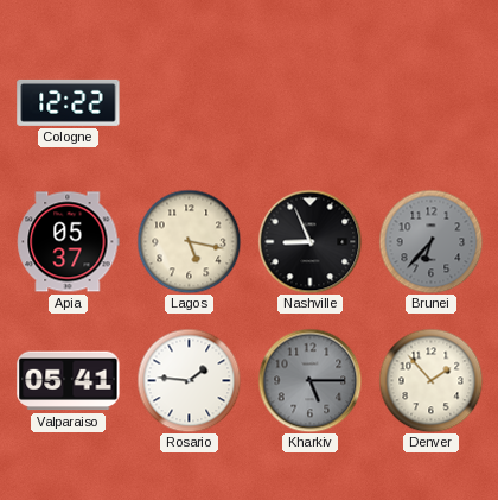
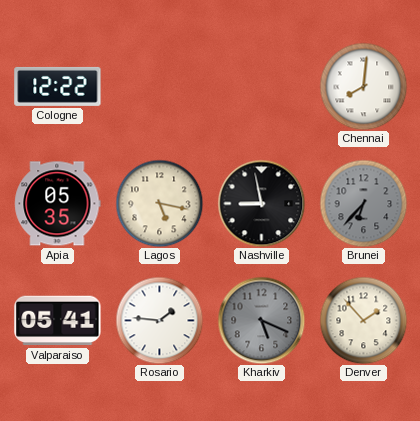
Chennai: none -> 8:01 (363, 86)
Apia: 05:37 -> 05:35 (58, 204)
Nashville: 8:56 -> 8:58 (261, 203)
Kharkiv: 5:15 -> 5:19 (261, 320)
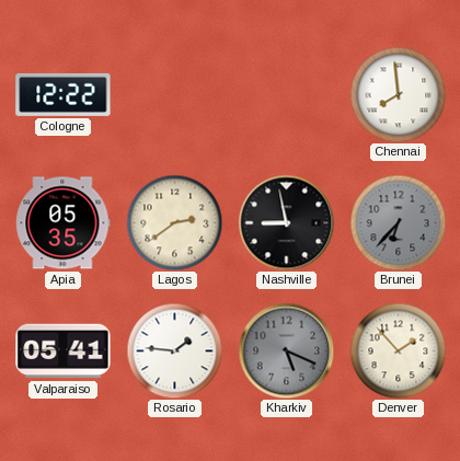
Chennai: 8:01 -> 7:59 (398, 94)
Lagos: 5:17 -> 2:39 (174, 222)
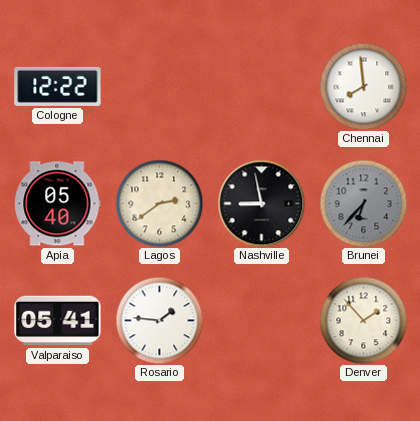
Apia: 05:35 -> 05:40 (58, 204)
Kharkiv: 5:19 -> none (286, 350)
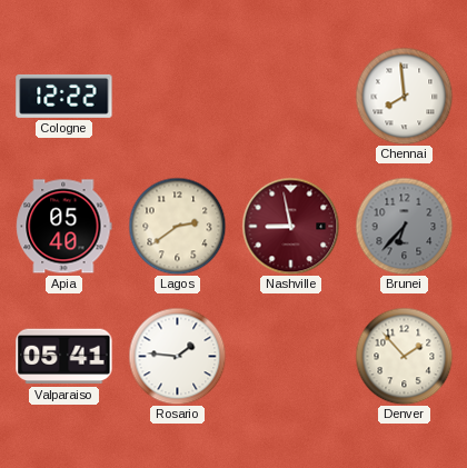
Nashville dial: black -> burgundy (290, 226)
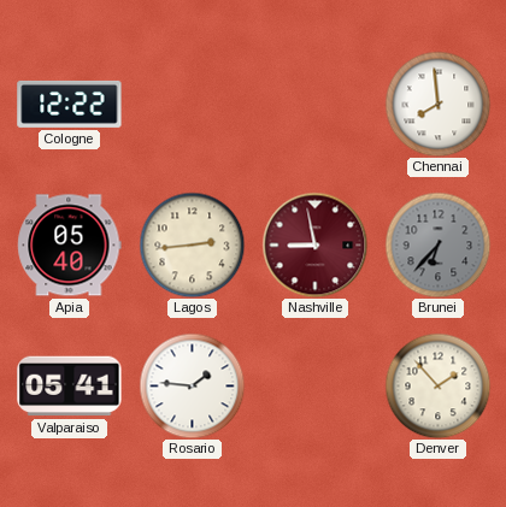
Lagos: 2:39 -> 2:44 (192, 244)
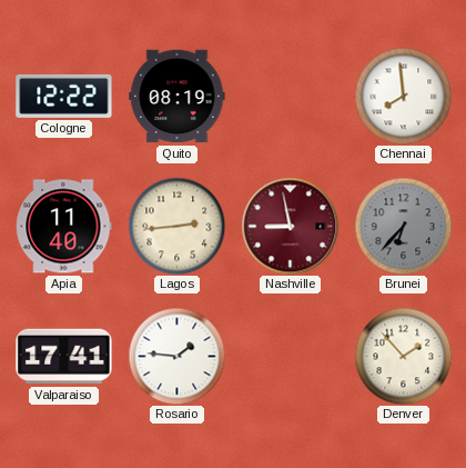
Quito: none -> 08:19 (178, 97)
Apia: 05:40 -> 11:40 (64, 227)
Valparaiso: 05:41 -> 17:41 (64, 357)
